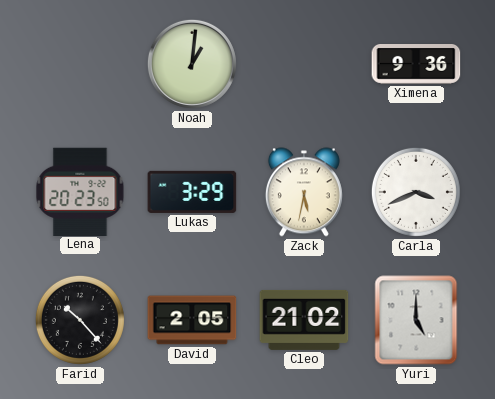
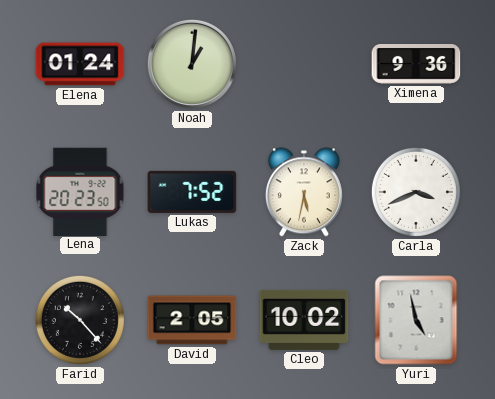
Elena: none -> 01:24 (80, 64)
Lukas: 3:29 -> 7:52 (192, 192)
Cleo: 21:02 -> 10:02 (304, 320)
Yuri: 5:00 -> 4:58 (416, 320)
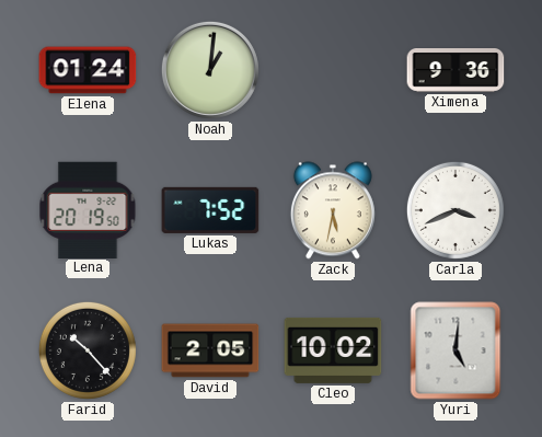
Lena: 20:23 -> 20:19 (88, 209)
Yuri: 4:58 -> 5:01 (455, 350)
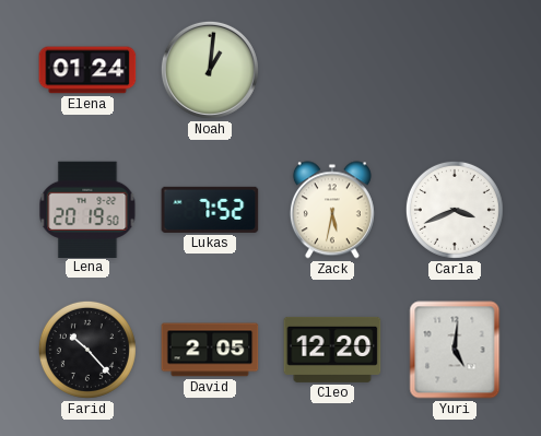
Ximena: 9:36 -> none (455, 71)
Cleo: 10:02 -> 12:20 (332, 350)
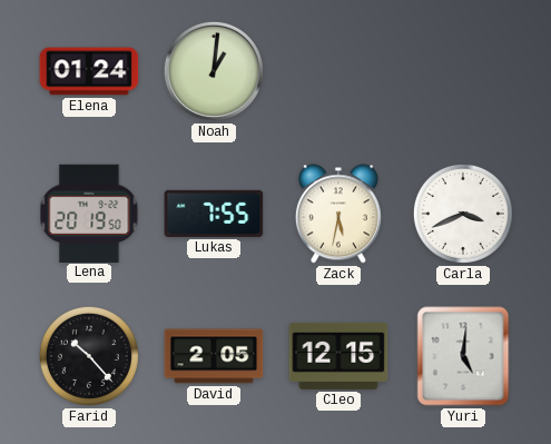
Lukas: 7:52 -> 7:55 (214, 214)
Cleo: 12:20 -> 12:15 (338, 356)
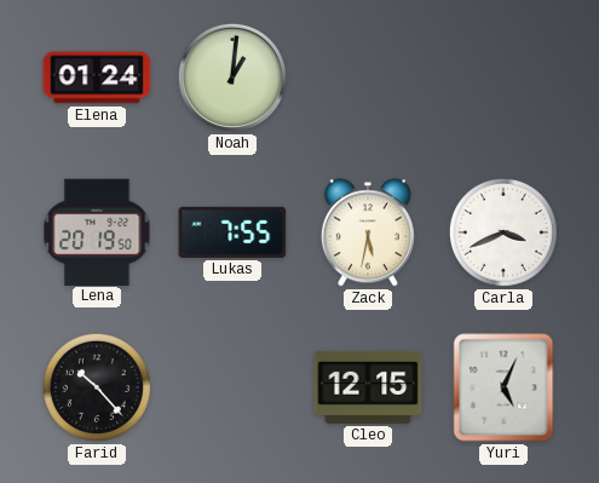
David: 2:05 -> none (214, 356)
Yuri: 5:01 -> 5:04 (503, 387)
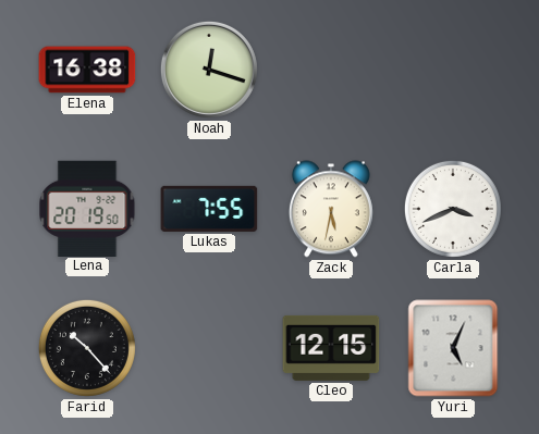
Elena: 01:24 -> 16:38 (87, 70)
Noah: 1:01 -> 12:18 (209, 70)
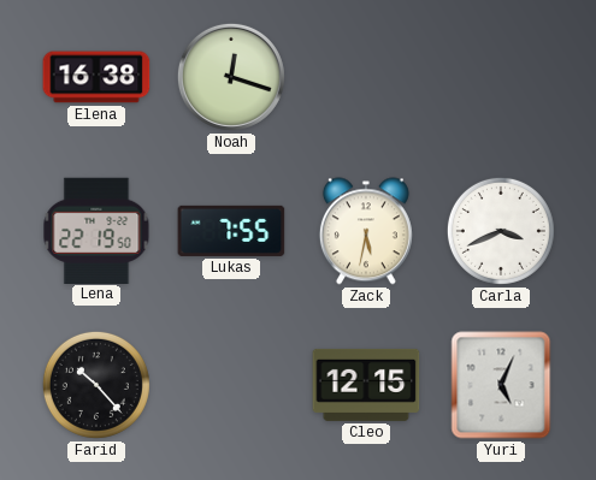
Lena: 20:19 -> 22:19 (96, 230)
